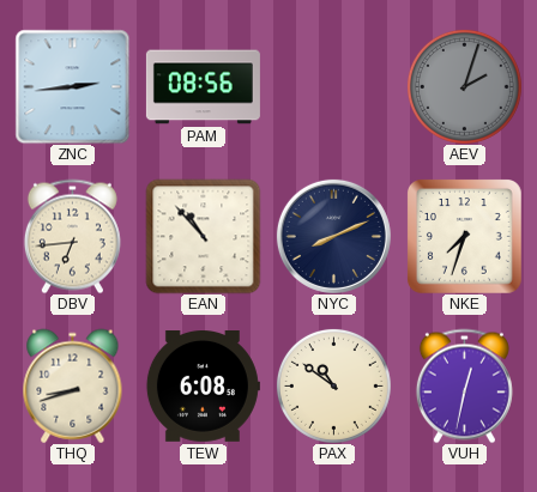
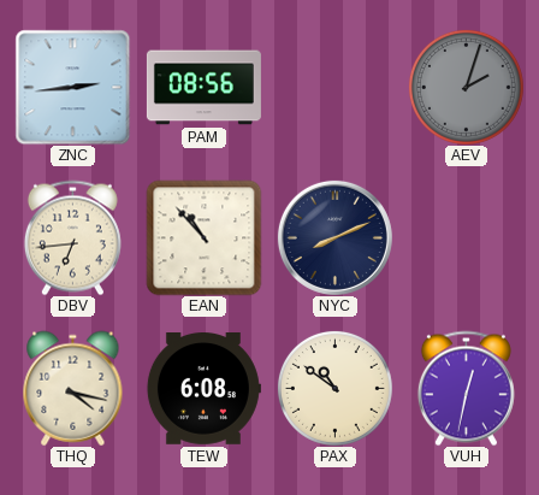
NKE: 7:33 -> none (465, 237)
THQ: 8:42 -> 4:17 (73, 388)
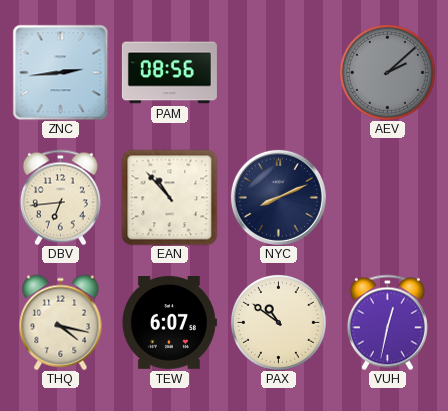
AEV: 2:03 -> 2:08 (387, 72)
TEW: 6:08 -> 6:07 (169, 323)
